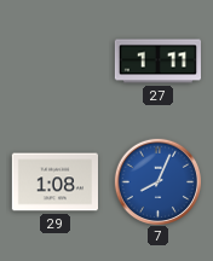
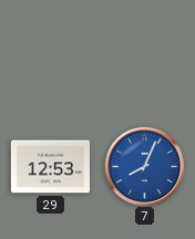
27: 1:11 -> none (157, 62)
29: 1:08 -> 12:53 (50, 167)
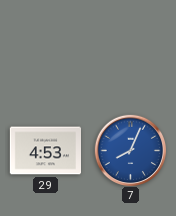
29: 12:53 -> 4:53 (45, 151)
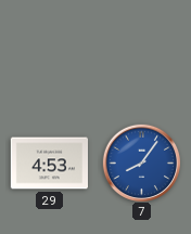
7: 8:04 -> 8:06 (141, 162)
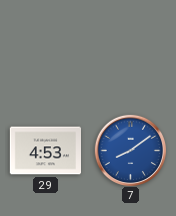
7: 8:06 -> 8:09 (130, 150)
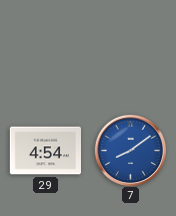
29: 4:53 -> 4:54 (45, 151)
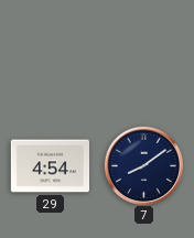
7 dial: blue -> navy (143, 165)
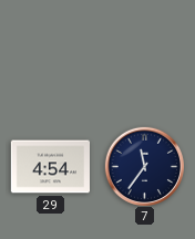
7: 8:09 -> 11:36 (144, 166)
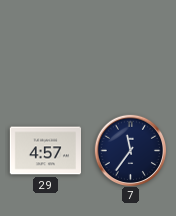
29: 4:54 -> 4:57 (45, 151)
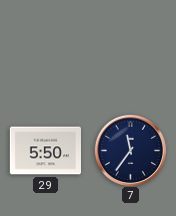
29: 4:57 -> 5:50 (45, 151)
